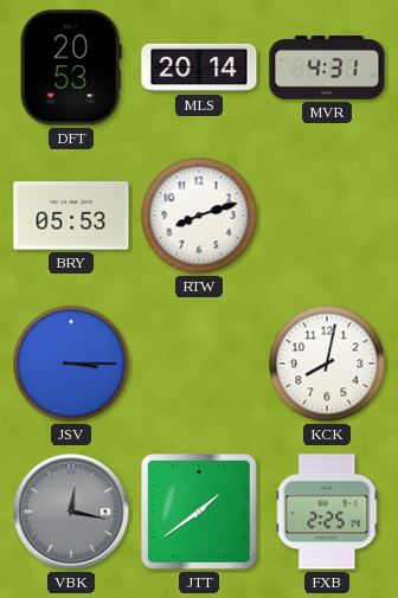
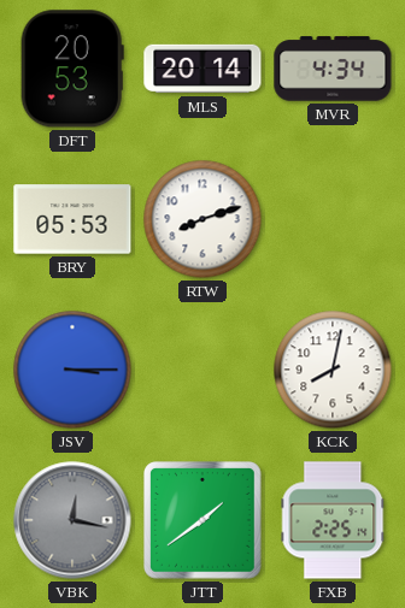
MVR: 4:31 -> 4:34 (333, 69)
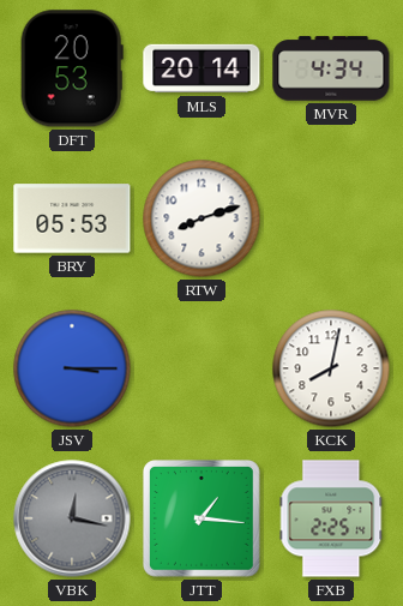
JTT: 1:39 -> 1:16 (203, 520)
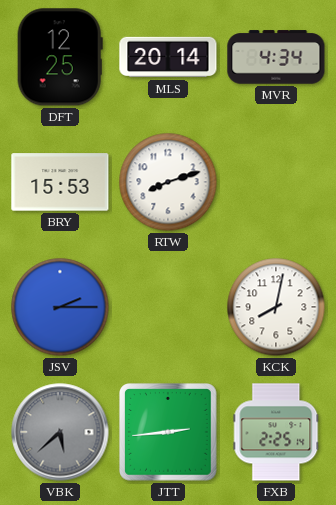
DFT: 20:53 -> 12:25 (60, 57)
BRY: 05:53 -> 15:53 (60, 182)
JSV: 3:15 -> 2:15 (60, 307)
VBK: 12:17 -> 5:38 (60, 432)
JTT: 1:16 -> 2:44 (169, 433)
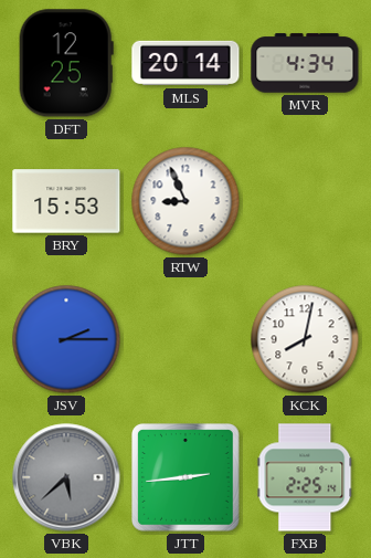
RTW: 8:12 -> 8:56 (185, 201)
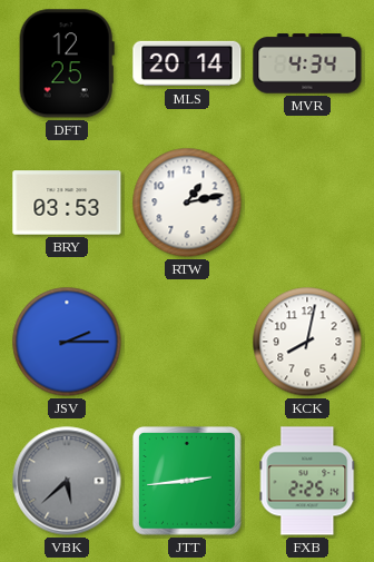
BRY: 15:53 -> 03:53 (67, 203)
RTW: 8:56 -> 1:13 (187, 203)
